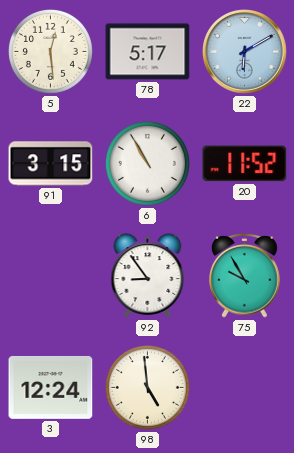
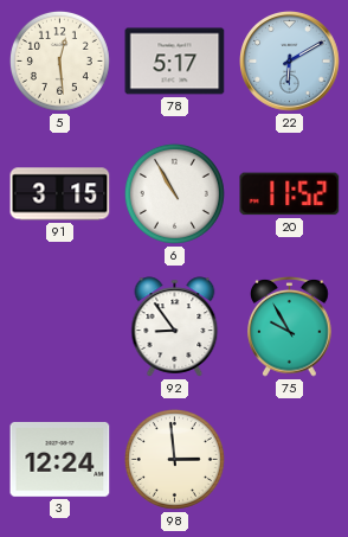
98: 4:59 -> 2:59 (174, 459)
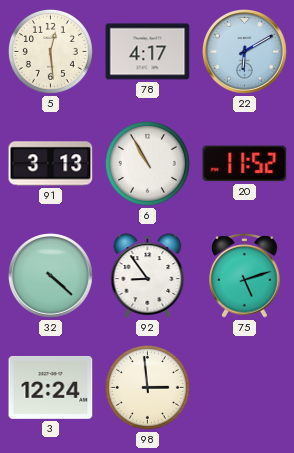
78: 5:17 -> 4:17 (148, 52)
91: 3:15 -> 3:13 (51, 164)
32: none -> 4:22 (51, 276)
75: 9:55 -> 5:12 (245, 275)
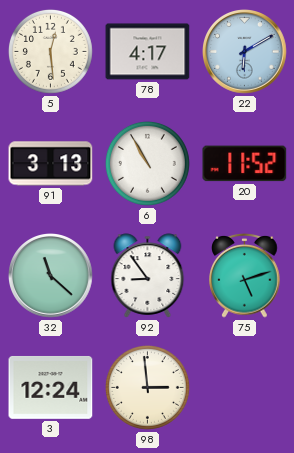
32: 4:22 -> 11:22 (51, 276)
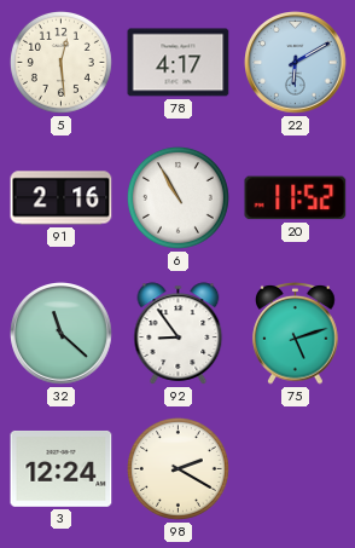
91: 3:13 -> 2:16 (62, 198)
98: 2:59 -> 2:20 (177, 468)
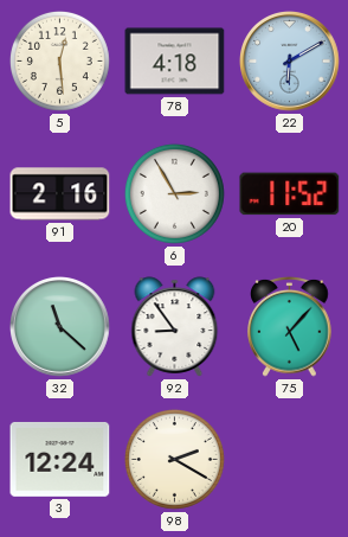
78: 4:17 -> 4:18 (175, 62)
6: 10:55 -> 2:55 (174, 193)
75: 5:12 -> 5:07 (290, 326)
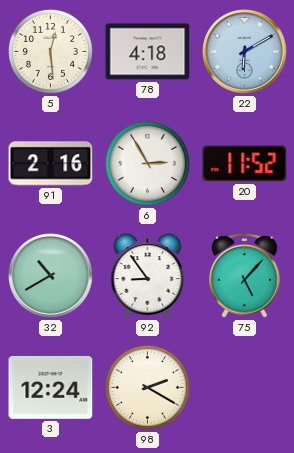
32: 11:22 -> 10:40 (51, 276)
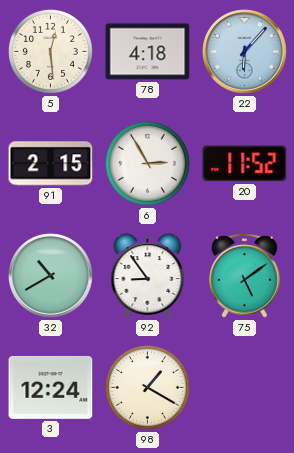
22: 6:10 -> 6:07 (245, 52)
91: 2:16 -> 2:15 (51, 164)
75: 5:07 -> 5:09 (245, 275)
98: 2:20 -> 1:20 (147, 387)
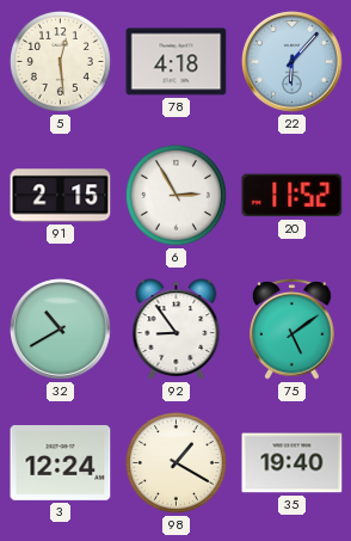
35: none -> 19:40 (292, 463)
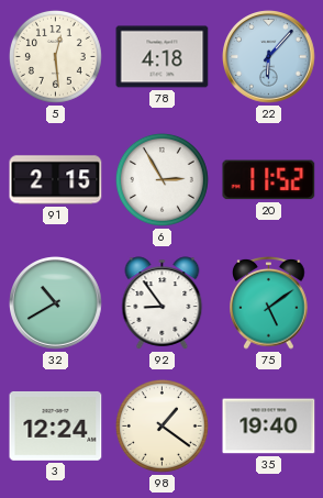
98: 1:20 -> 1:21 (161, 425)
